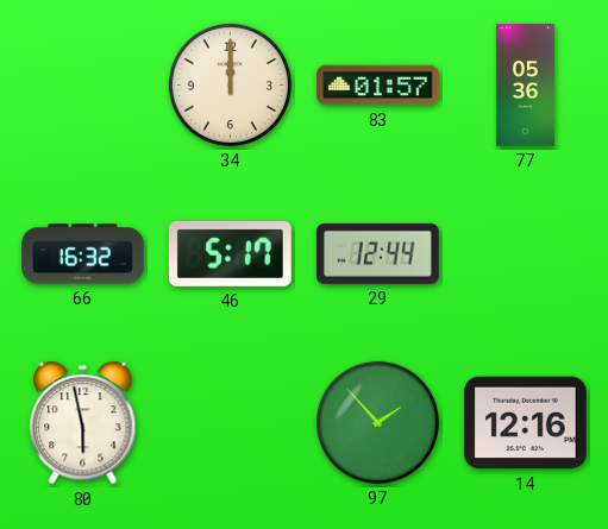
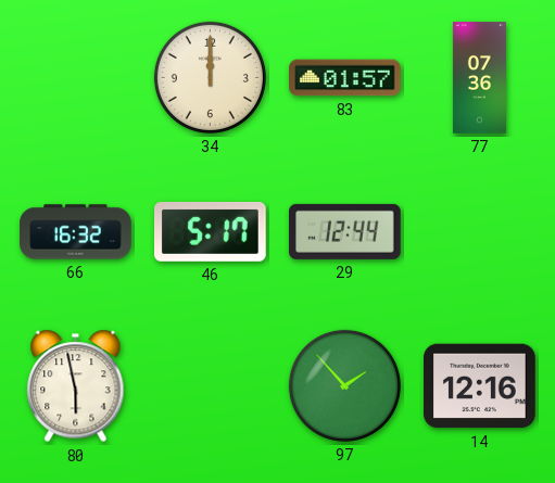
77: 05:36 -> 07:36 (479, 78)
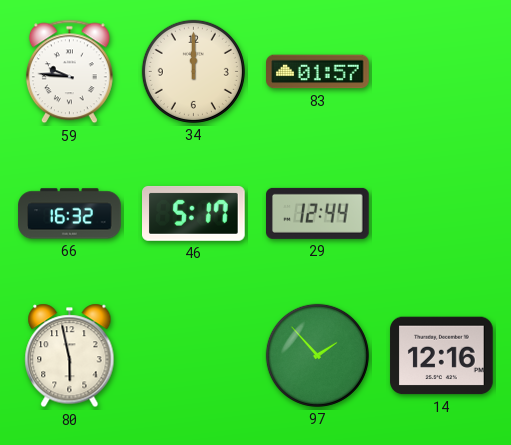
59: none -> 9:46 (69, 72)
77: 07:36 -> none (479, 78)
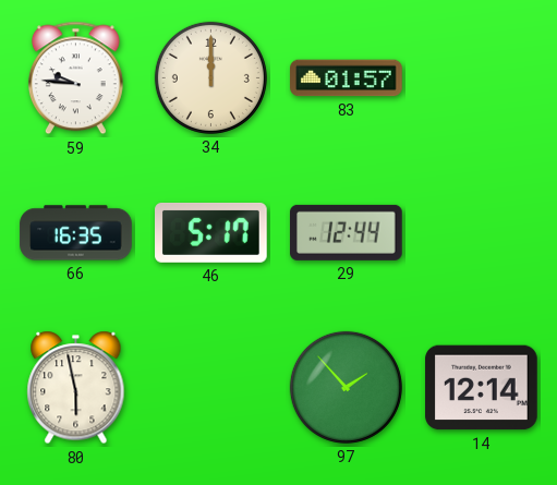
66: 16:32 -> 16:35 (76, 233)
14: 12:16 -> 12:14 (482, 388)
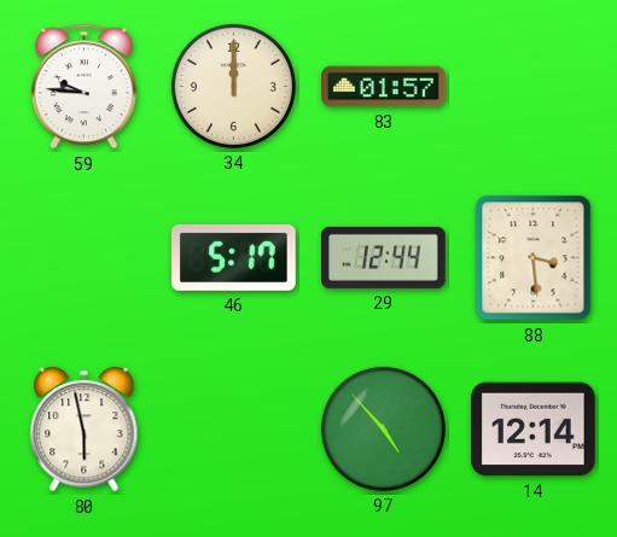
66: 16:35 -> none (76, 233)
88: none -> 3:29 (534, 258)
97: 1:53 -> 4:53 (383, 428)
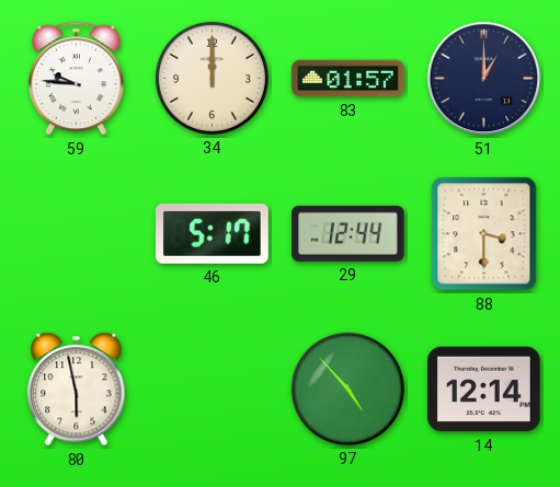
51: none -> 1:00 (484, 79)
88: 3:29 -> 3:30 (484, 234)
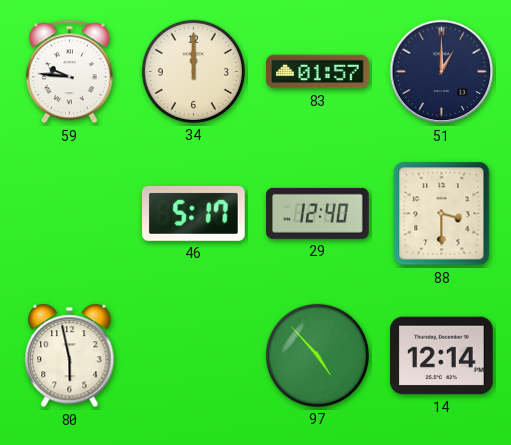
29: 12:44 -> 12:40 (318, 213)
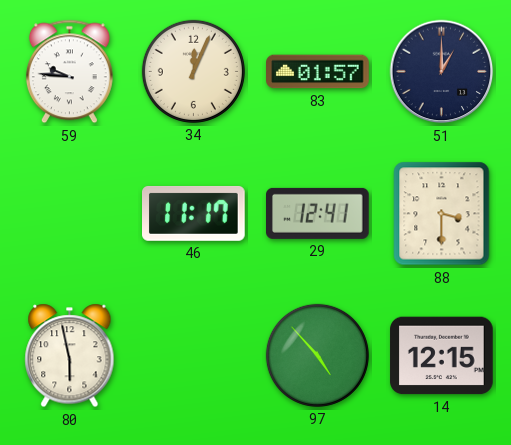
34: 12:00 -> 12:04 (193, 71)
46: 5:17 -> 11:17 (194, 213)
29: 12:40 -> 12:41 (318, 213)
14: 12:14 -> 12:15 (442, 356)
